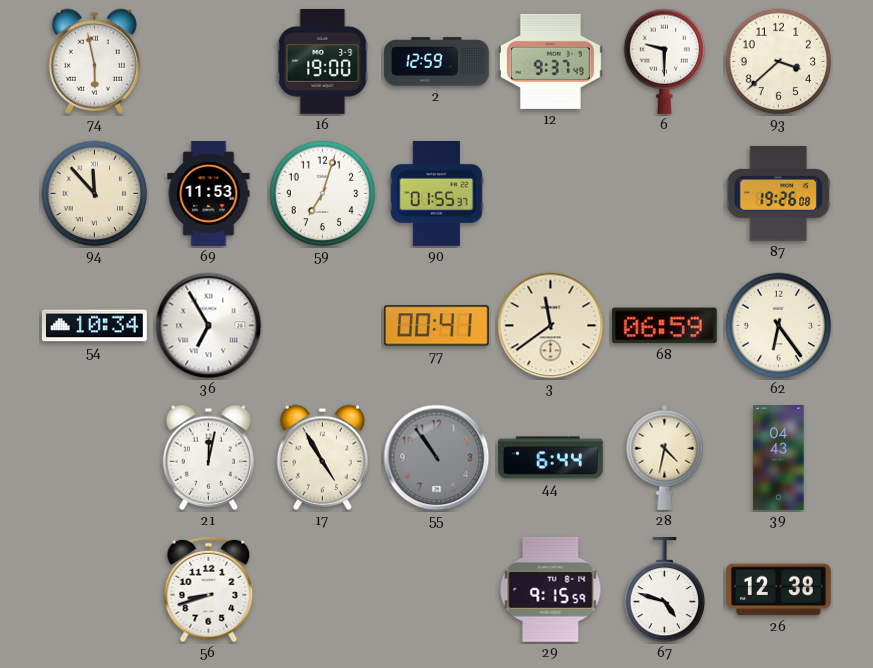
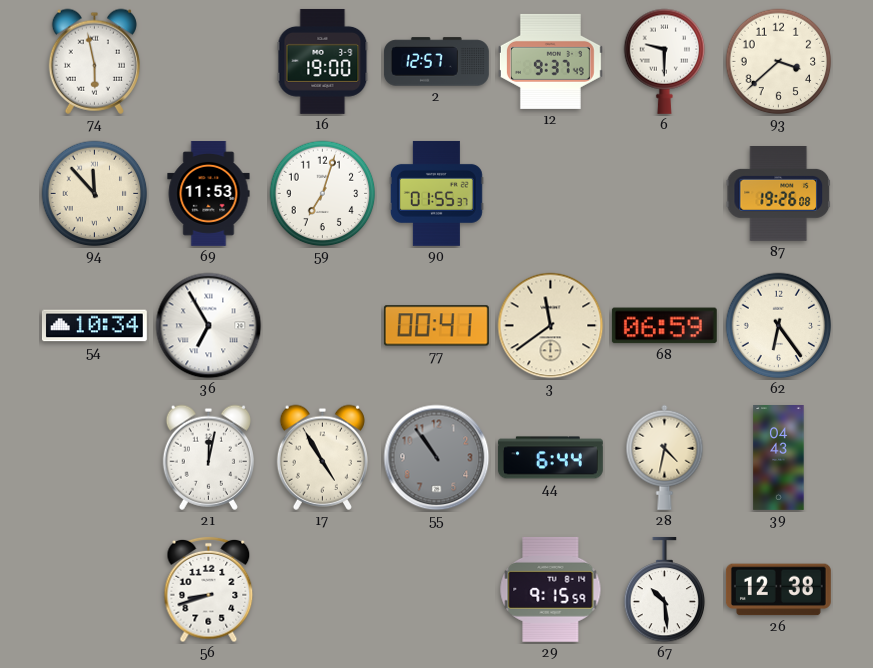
2: 12:59 -> 12:57 (436, 62)
67: 4:48 -> 10:29 (665, 590)
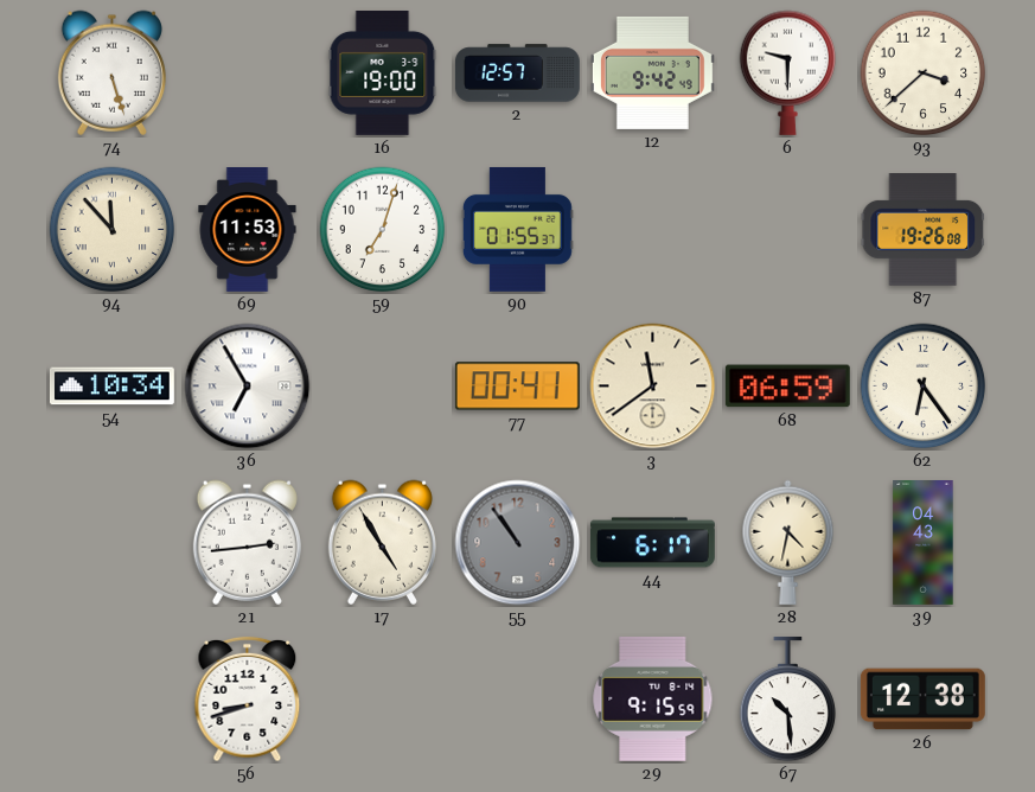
74: 5:58 -> 5:27 (111, 72)
12: 9:37 -> 9:42 (652, 72)
21: 12:02 -> 2:44 (247, 542)
44: 6:44 -> 6:17 (652, 543)
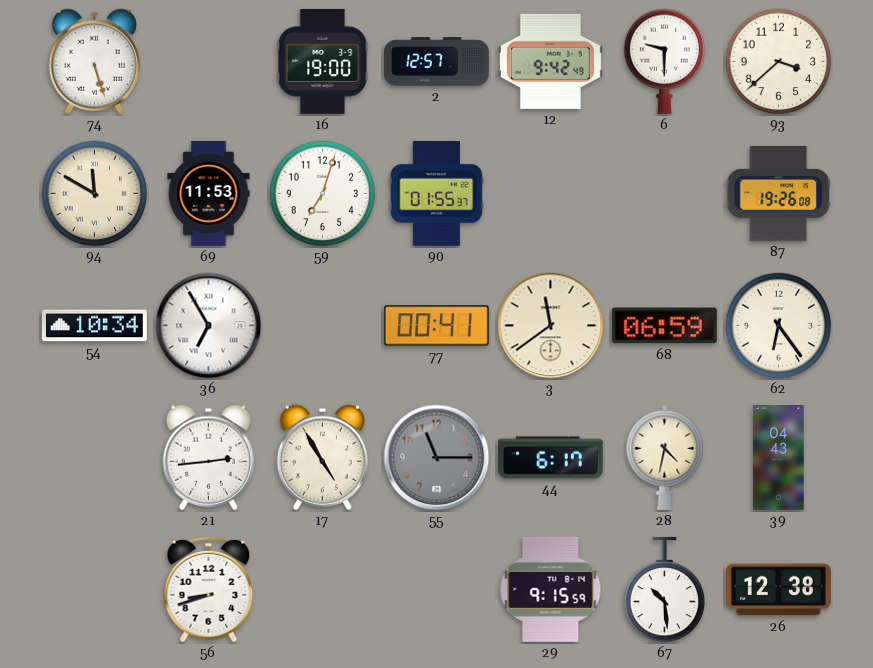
94: 11:53 -> 11:50 (95, 194)
55: 10:54 -> 11:15 (437, 458)
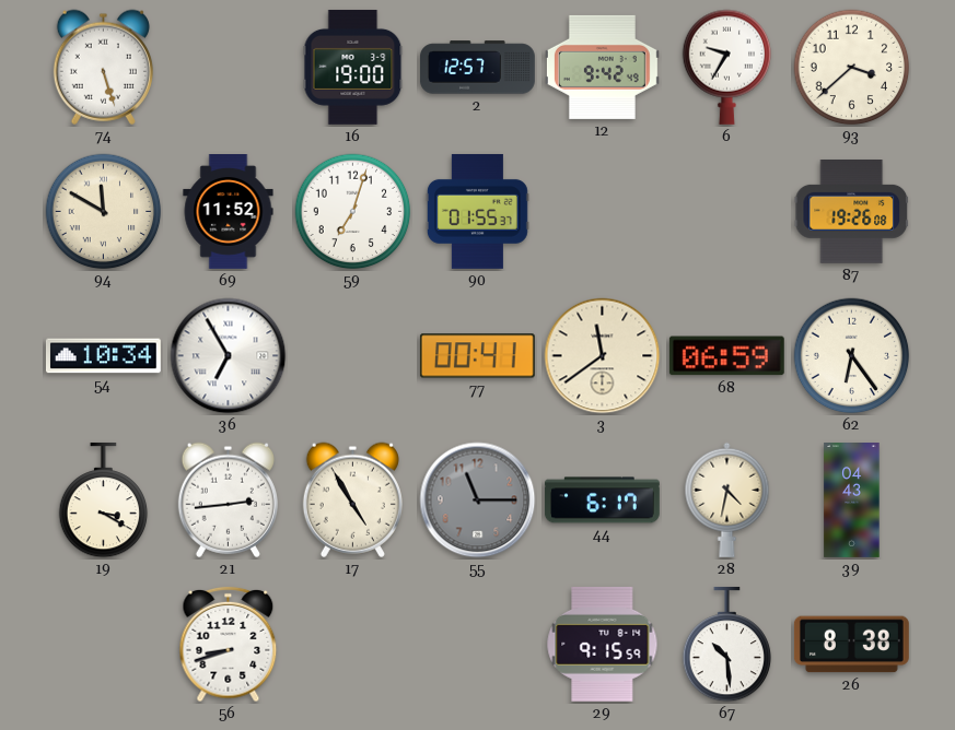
6: 9:30 -> 9:35 (727, 67)
69: 11:53 -> 11:52 (229, 212)
19: none -> 3:20 (104, 501)
26: 12:38 -> 8:38 (851, 645)
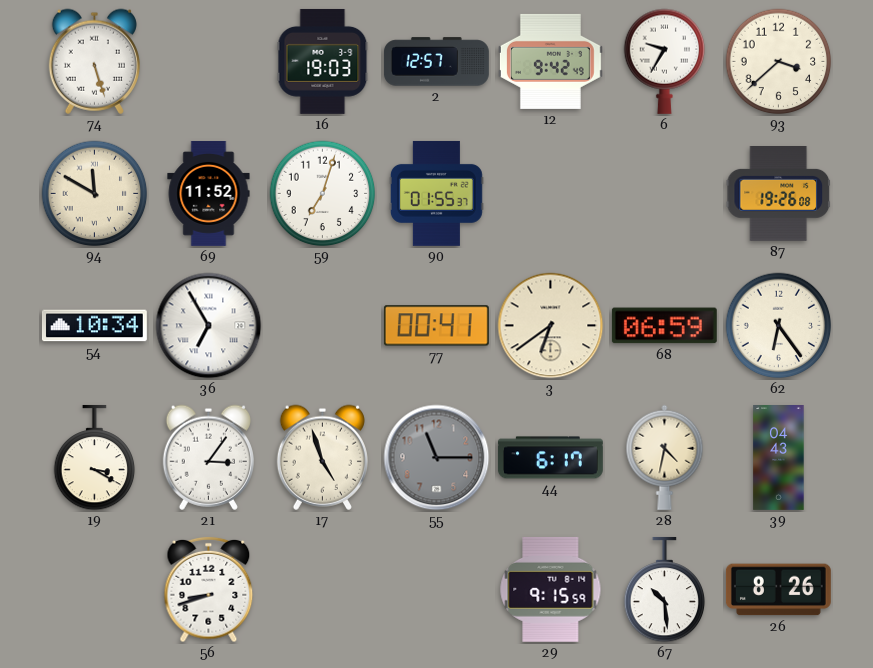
16: 19:00 -> 19:03 (323, 61)
3: 11:39 -> 6:39 (551, 326)
21: 2:44 -> 3:06 (208, 457)
17: 4:55 -> 4:57 (322, 457)
26: 8:38 -> 8:26 (778, 590)
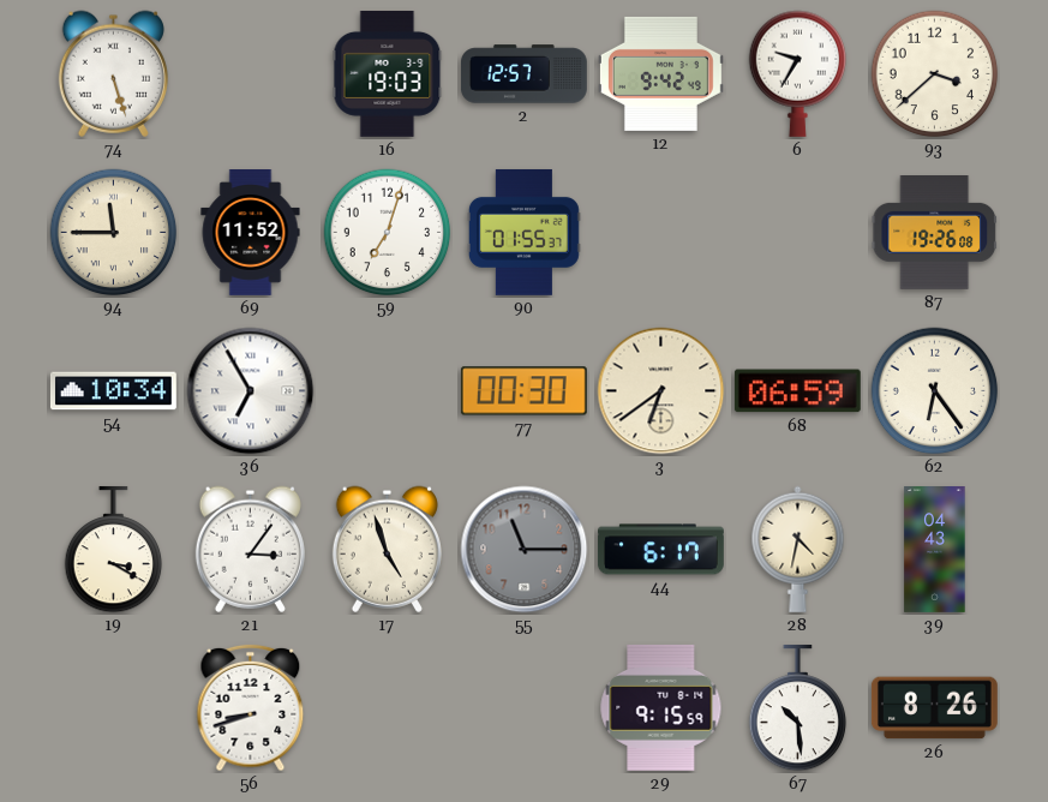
94: 11:50 -> 11:45 (114, 233)
77: 00:41 -> 00:30 (523, 391)
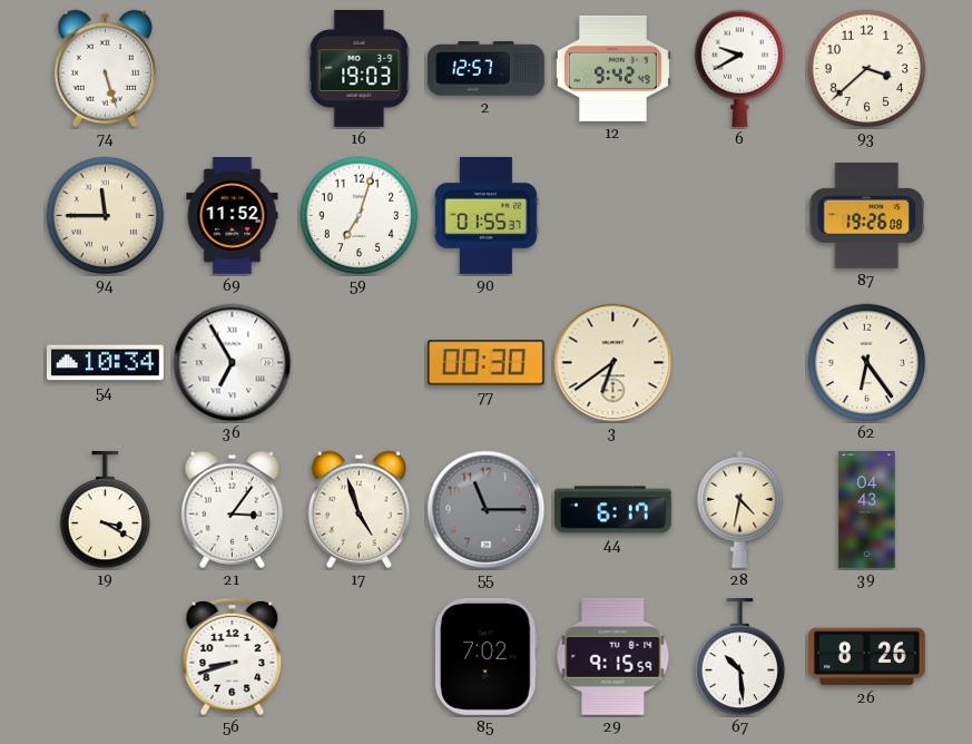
6: 9:35 -> 9:40 (740, 68)
68: 06:59 -> none (797, 391)
85: none -> 7:02 (485, 656)
